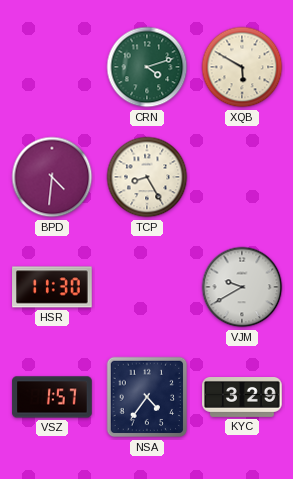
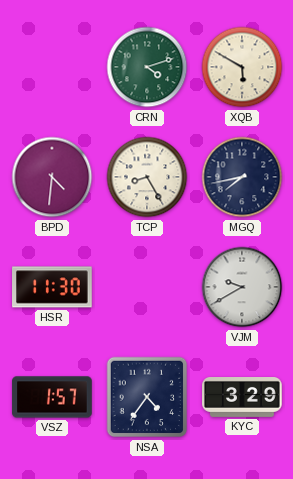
MGQ: none -> 7:43 (242, 177)
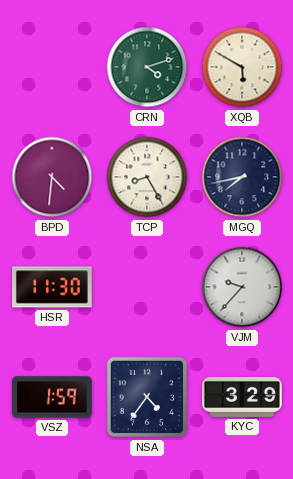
VJM: 9:40 -> 9:37 (242, 287)
VSZ: 1:57 -> 1:59 (52, 397)
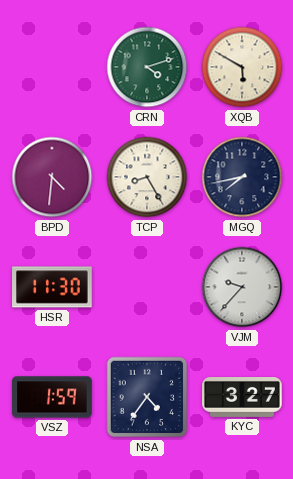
KYC: 3:29 -> 3:27 (242, 398)
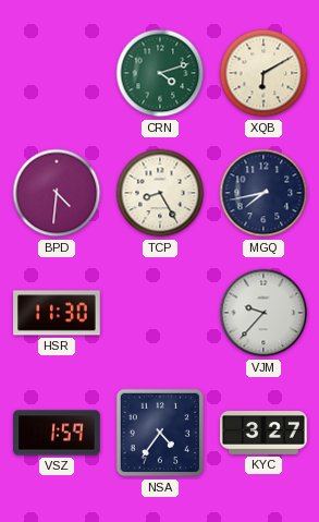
XQB: 5:50 -> 6:10 (263, 73)
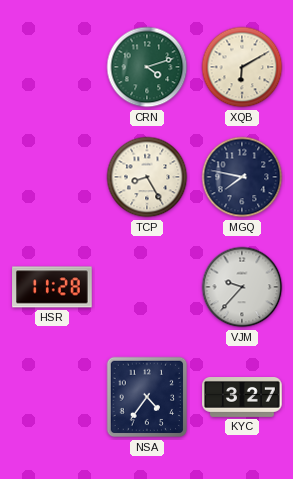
BPD: 4:31 -> none (57, 193)
MGQ: 7:43 -> 7:47 (242, 177)
HSR: 11:30 -> 11:28 (52, 287)
VSZ: 1:59 -> none (57, 433)
